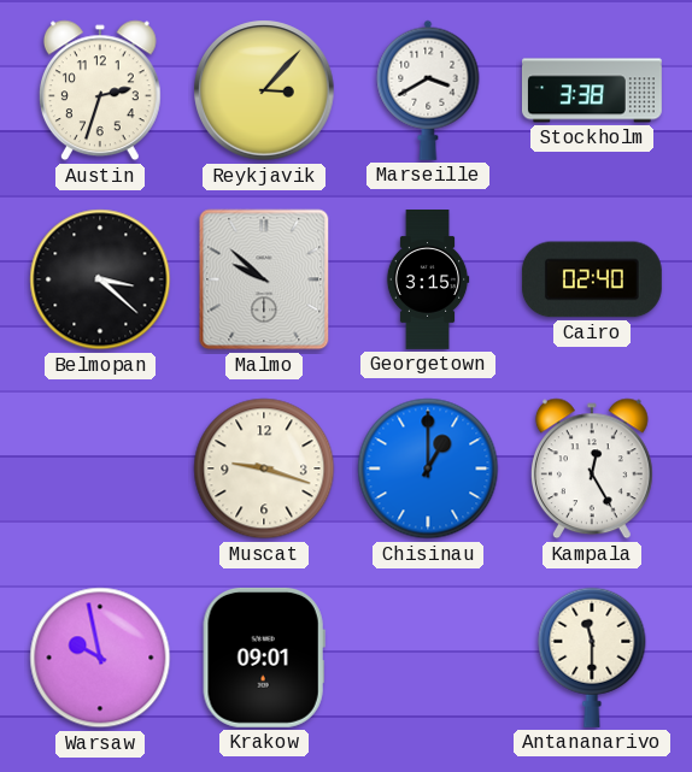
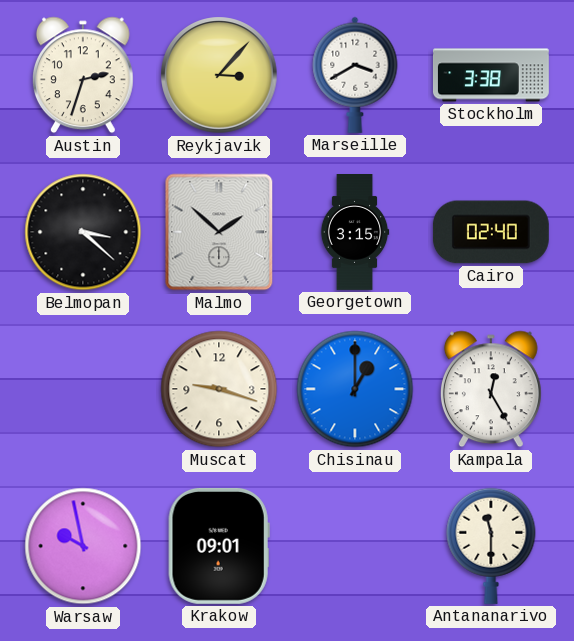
Malmo: 9:52 -> 1:52 (219, 232)
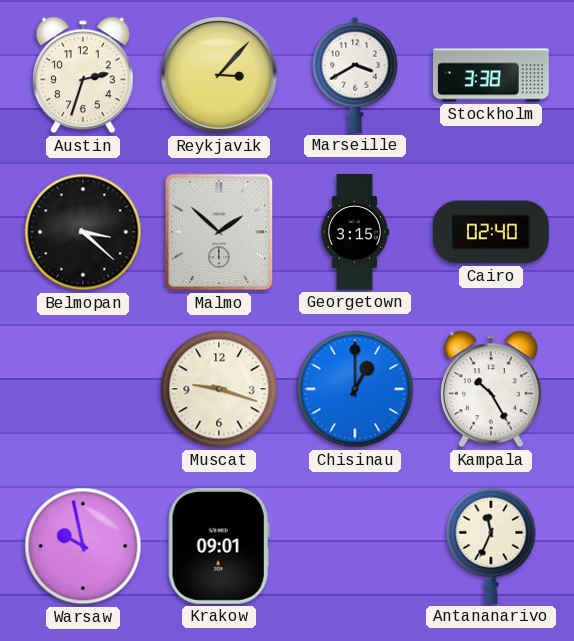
Kampala: 12:25 -> 10:25 (491, 389)
Antananarivo: 11:30 -> 11:34 (491, 546)
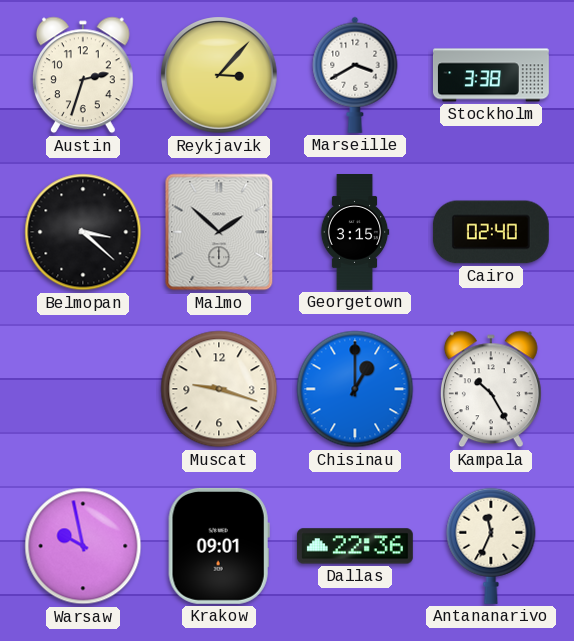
Dallas: none -> 22:36 (355, 546)
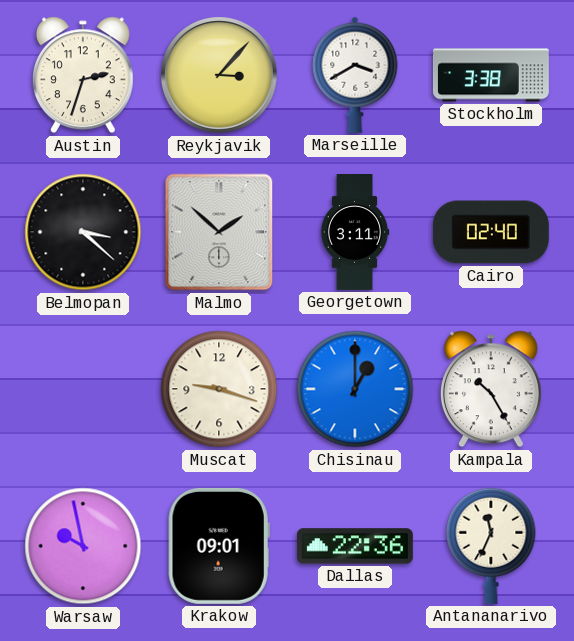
Georgetown: 3:15 -> 3:11 (355, 233)
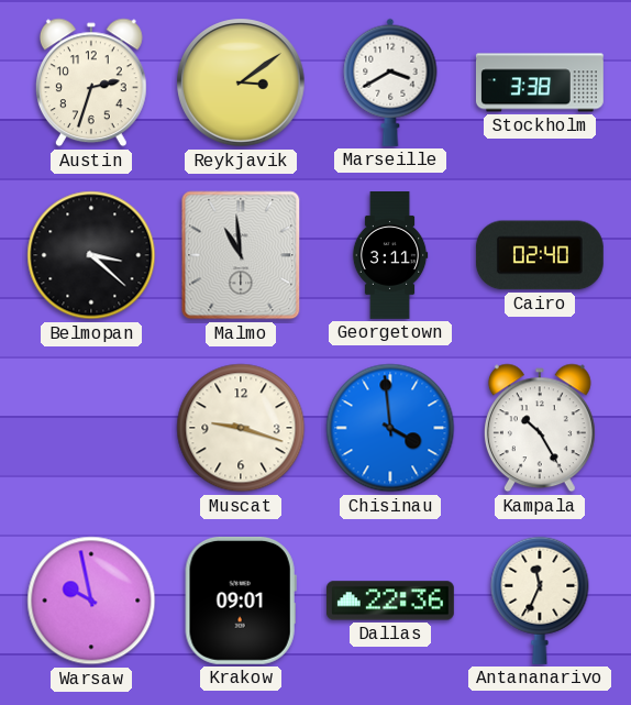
Reykjavik: 3:07 -> 3:09 (241, 82)
Malmo: 1:52 -> 10:59 (241, 255)
Chisinau: 1:00 -> 3:59 (390, 428)
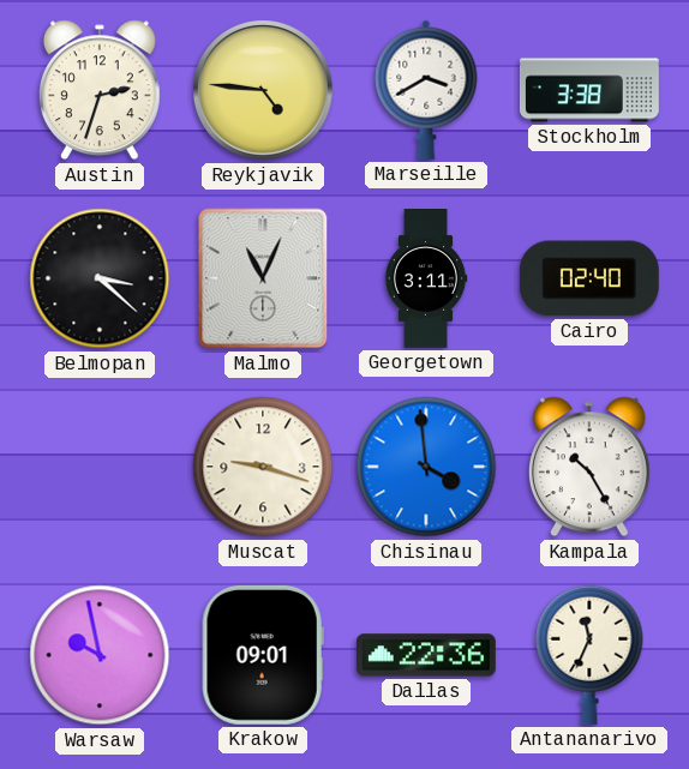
Reykjavik: 3:09 -> 4:46 (263, 90)
Malmo: 10:59 -> 11:04 (263, 278)
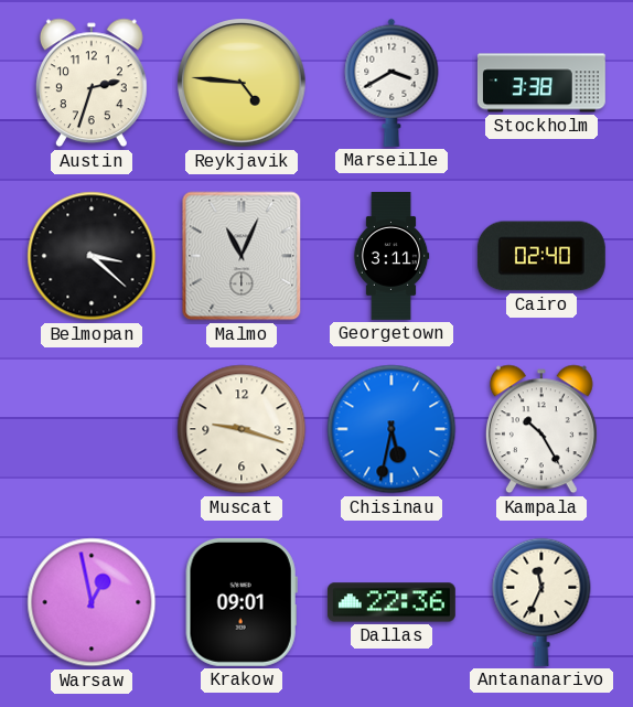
Chisinau: 3:59 -> 5:32 (391, 429)
Warsaw: 9:58 -> 12:58 (92, 602)
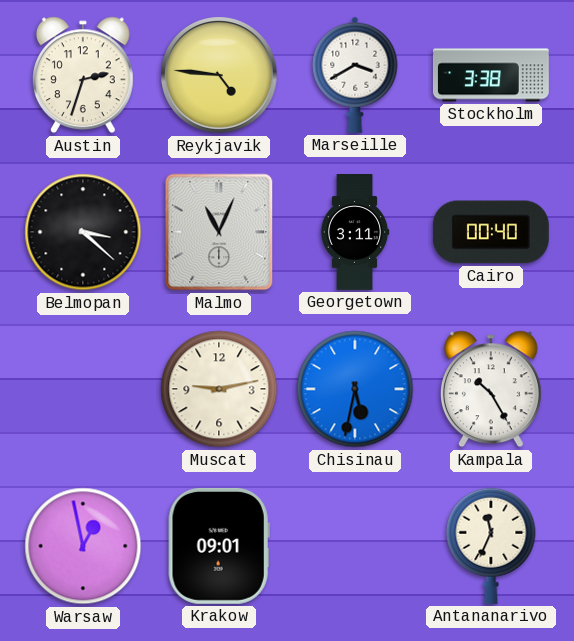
Cairo: 02:40 -> 00:40 (491, 232)
Muscat: 9:18 -> 9:13 (219, 389)
Dallas: 22:36 -> none (391, 602)
